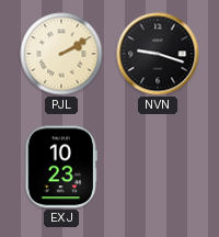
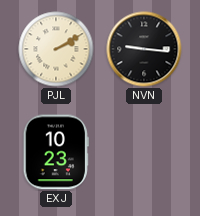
NVN: 9:18 -> 9:16 (144, 49)
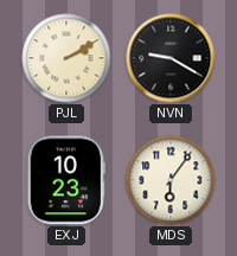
NVN: 9:16 -> 9:20 (171, 58)
MDS: none -> 6:06 (171, 180)
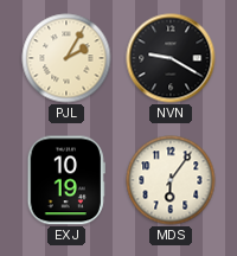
PJL: 2:10 -> 2:05 (66, 58)
EXJ: 10:23 -> 10:19 (66, 180)
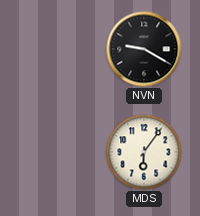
PJL: 2:05 -> none (66, 58)
EXJ: 10:19 -> none (66, 180)
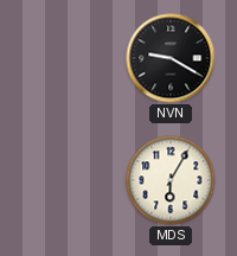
MDS: 6:06 -> 6:05 (171, 180)
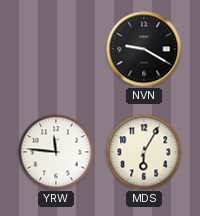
YRW: none -> 11:46 (56, 152)
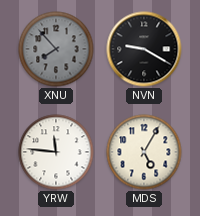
XNU: none -> 7:53 (56, 49)
MDS: 6:05 -> 5:05 (144, 152)
